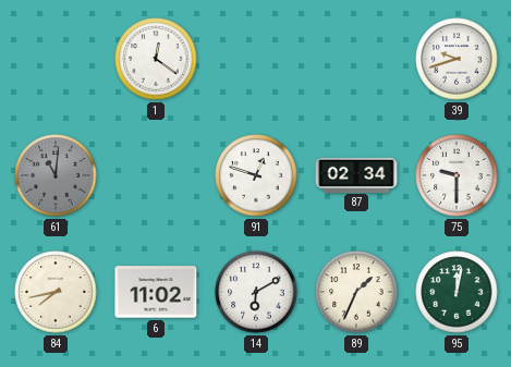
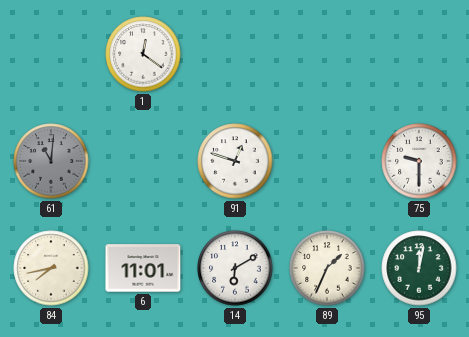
39: 9:42 -> none (457, 59)
87: 02:34 -> none (356, 174)
6: 11:02 -> 11:01 (143, 268)
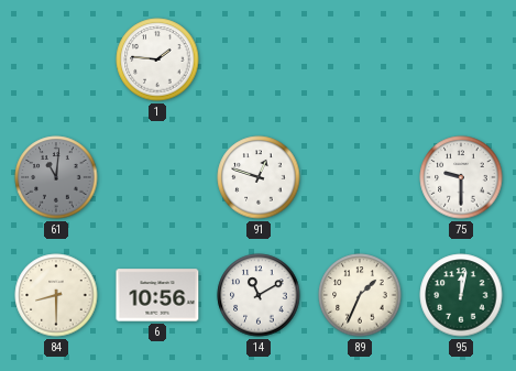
1: 12:21 -> 1:46 (157, 59)
84: 7:43 -> 8:30 (56, 295)
6: 11:01 -> 10:56 (157, 295)
14: 6:10 -> 11:10 (259, 295)
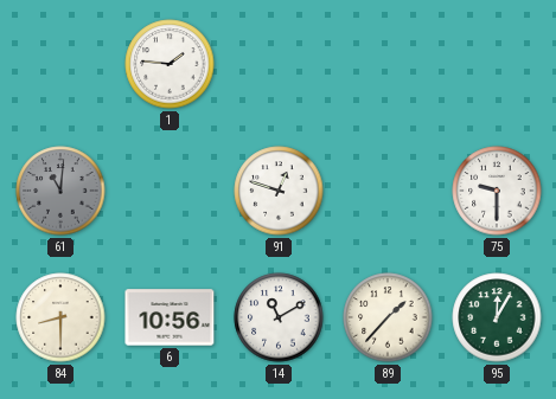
89: 1:34 -> 1:37 (388, 317)
95: 12:02 -> 12:05 (497, 317)
